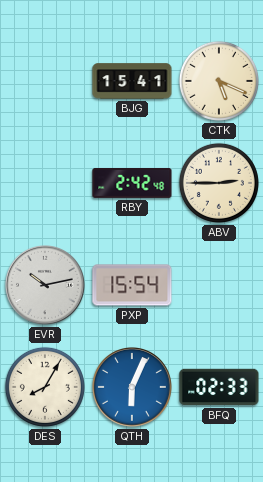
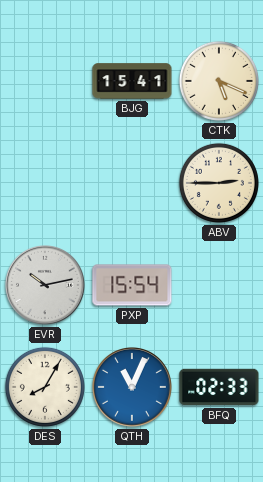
RBY: 2:42 -> none (132, 183)
QTH: 6:04 -> 11:04 (133, 388)
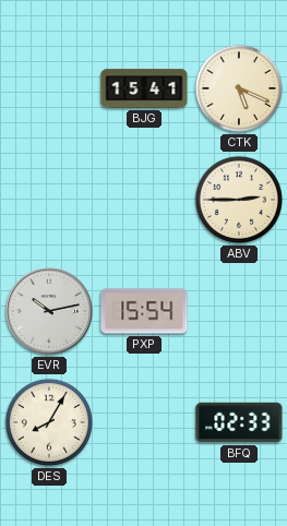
QTH: 11:04 -> none (133, 388)
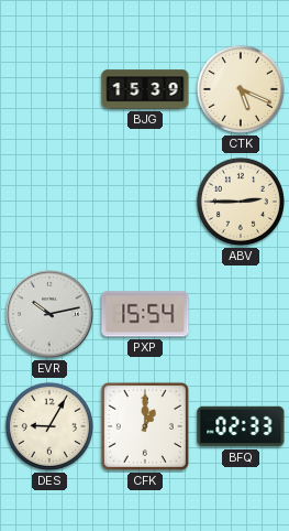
BJG: 15:41 -> 15:39 (145, 89)
DES: 8:05 -> 9:05 (49, 426)
CFK: none -> 1:00 (145, 426)
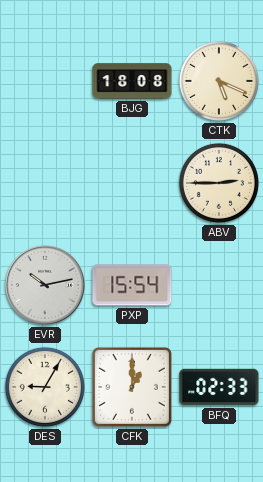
BJG: 15:39 -> 18:08 (132, 81)
